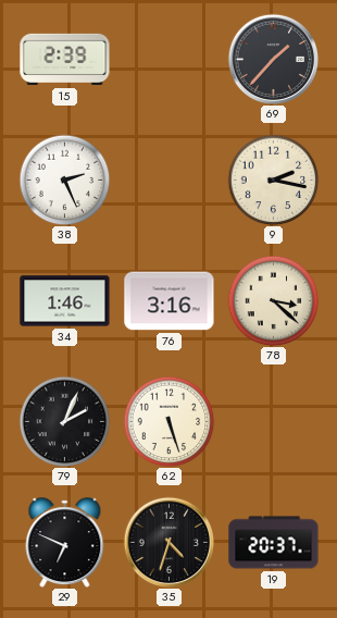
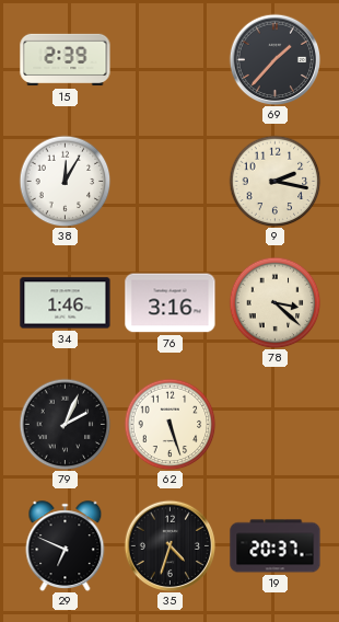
38: 2:26 -> 12:05 (65, 181)
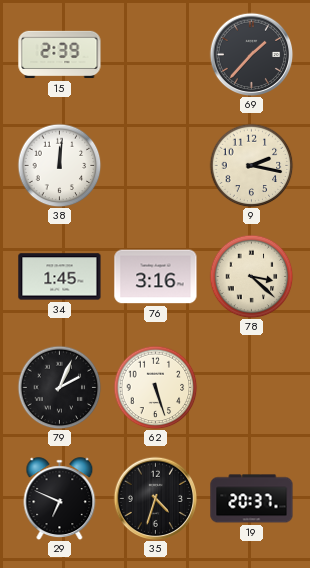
38: 12:05 -> 12:01 (59, 165)
34: 1:46 -> 1:45 (60, 277)
